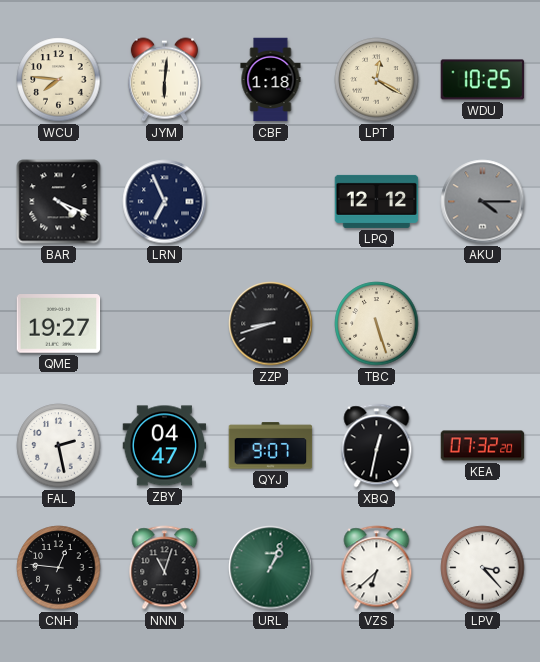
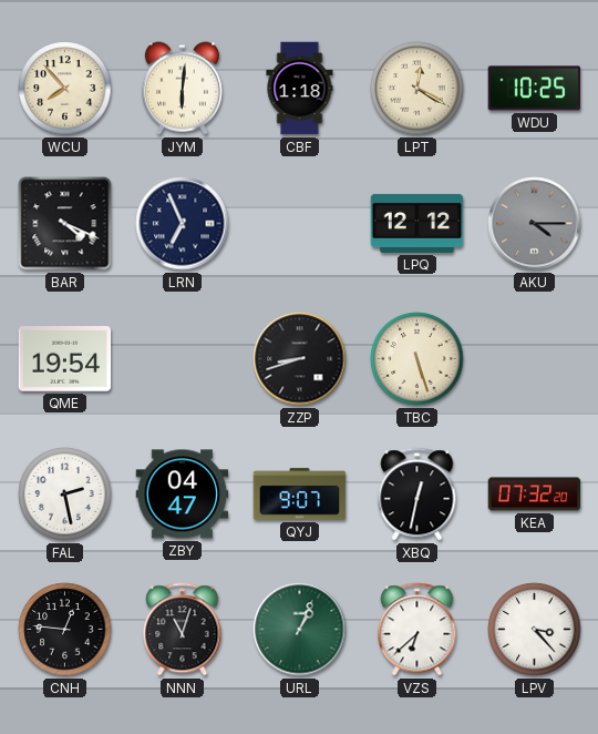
WCU: 7:46 -> 7:53 (65, 89)
QME: 19:27 -> 19:54 (65, 359)
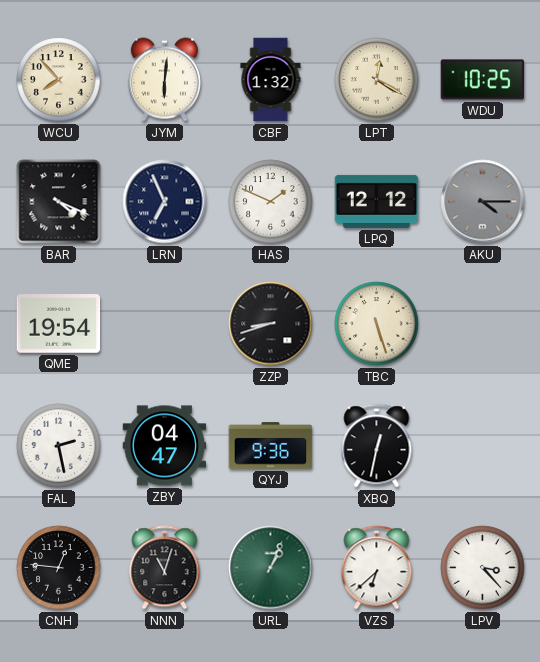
CBF: 1:18 -> 1:32 (271, 80)
HAS: none -> 1:49 (271, 202)
QYJ: 9:07 -> 9:36 (271, 446)
KEA: 07:32 -> none (535, 495)
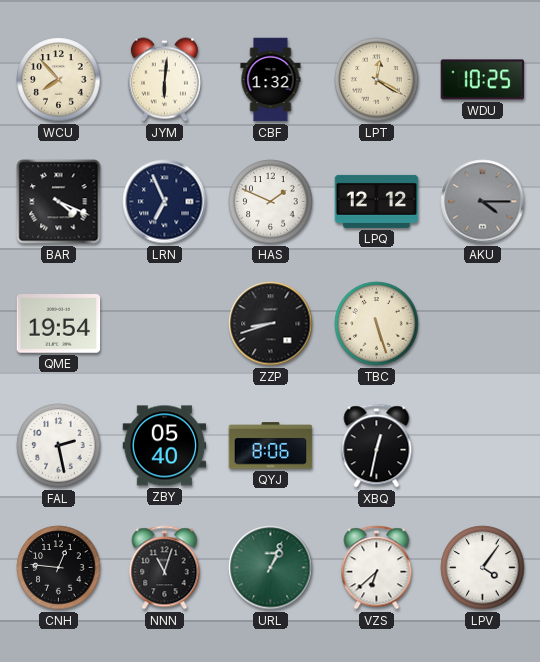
ZBY: 04:47 -> 05:40 (165, 446)
QYJ: 9:36 -> 8:06 (271, 446)
LPV: 3:23 -> 4:06 (483, 568)
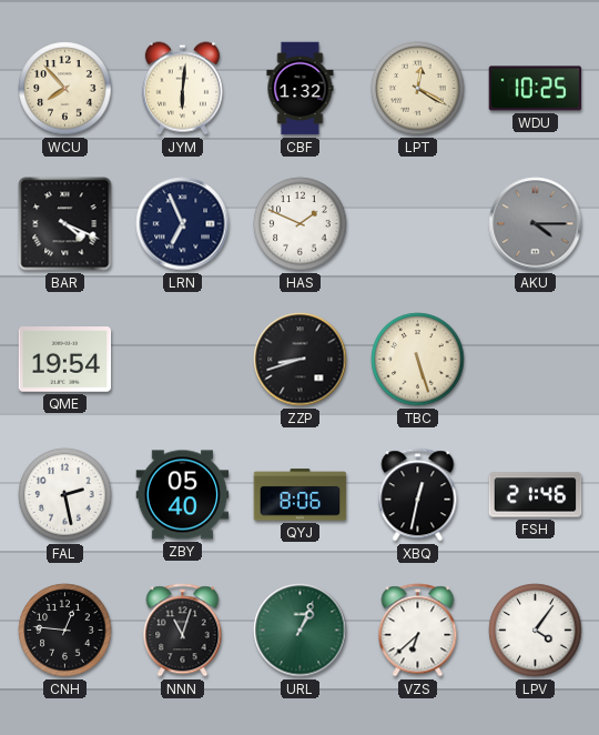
LPQ: 12:12 -> none (377, 201)
FSH: none -> 21:46 (536, 495)
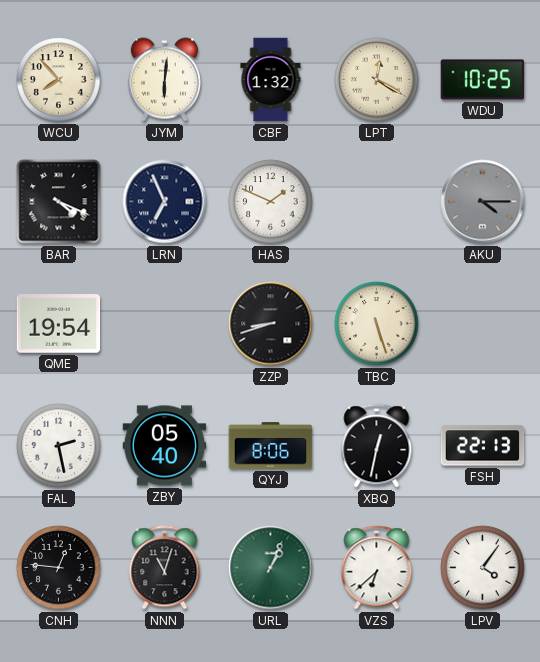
FSH: 21:46 -> 22:13 (483, 446)
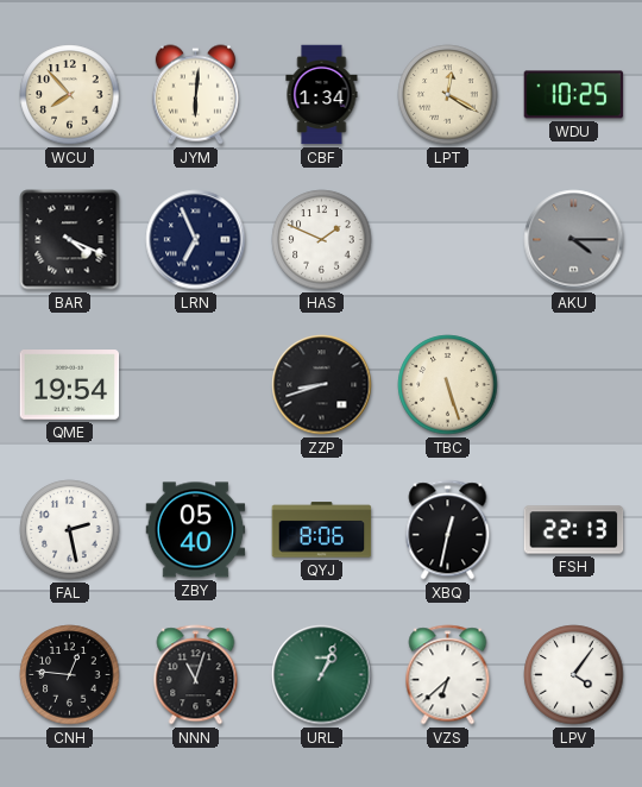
CBF: 1:32 -> 1:34 (322, 95)
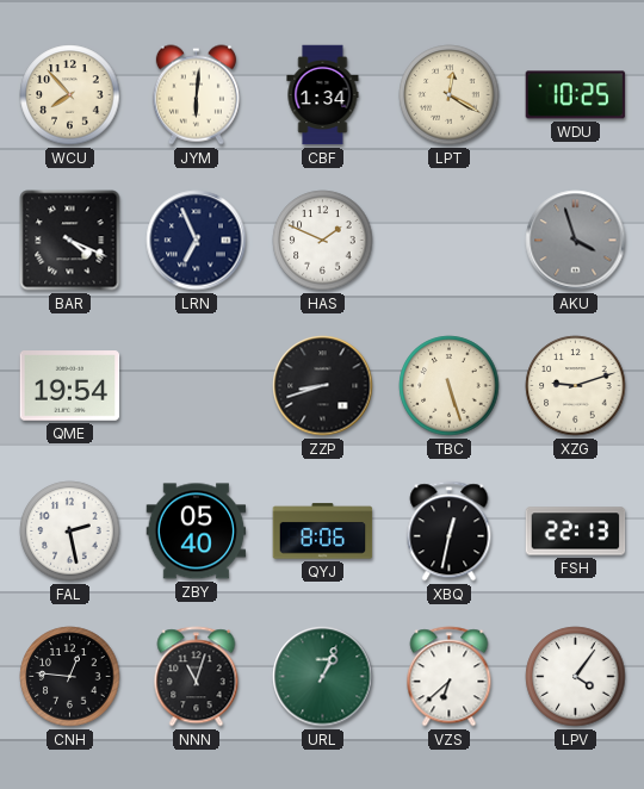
AKU: 4:15 -> 3:57 (576, 241)
XZG: none -> 9:12 (576, 386)
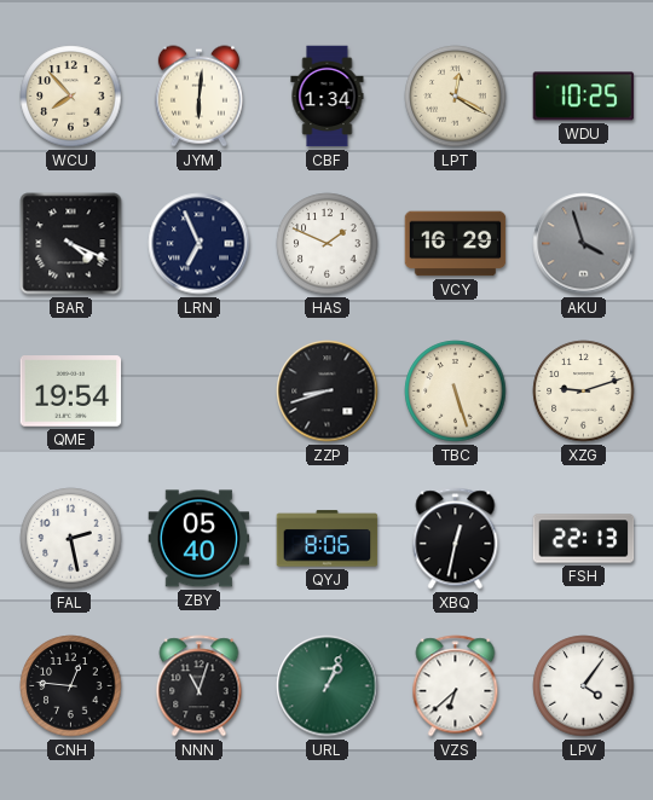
VCY: none -> 16:29 (456, 244)
